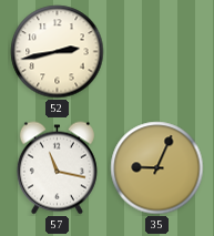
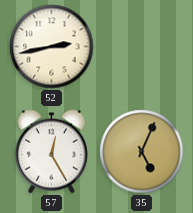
57: 11:17 -> 12:25 (51, 152)
35: 9:04 -> 5:04 (142, 152)
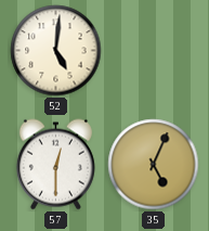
52: 2:43 -> 5:01 (56, 51)
57: 12:25 -> 12:30 (55, 165)
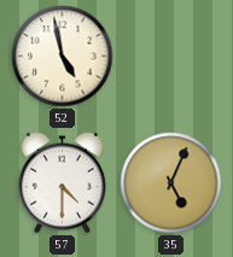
52: 5:01 -> 4:58 (63, 57)
57: 12:30 -> 4:30 (62, 183)
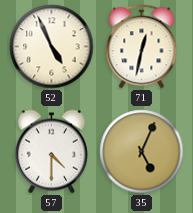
52: 4:58 -> 4:56 (52, 47)
71: none -> 12:32 (142, 47)
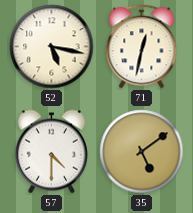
52: 4:56 -> 5:17 (52, 47)
35: 5:04 -> 5:09 (142, 152)
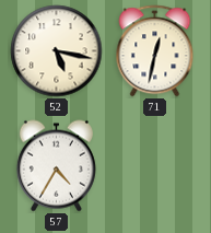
57: 4:30 -> 4:35 (56, 166)
35: 5:09 -> none (142, 152)
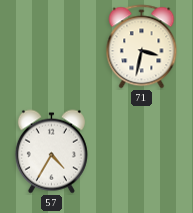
52: 5:17 -> none (57, 51)
71: 12:32 -> 3:32 (142, 47)
